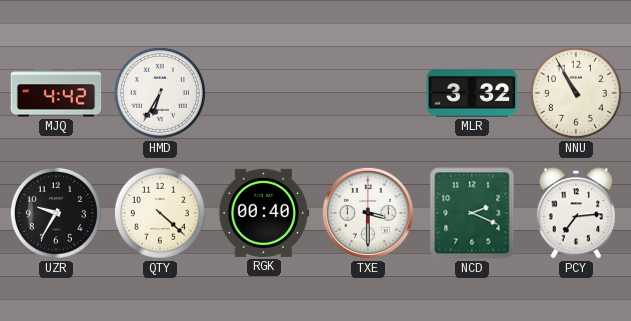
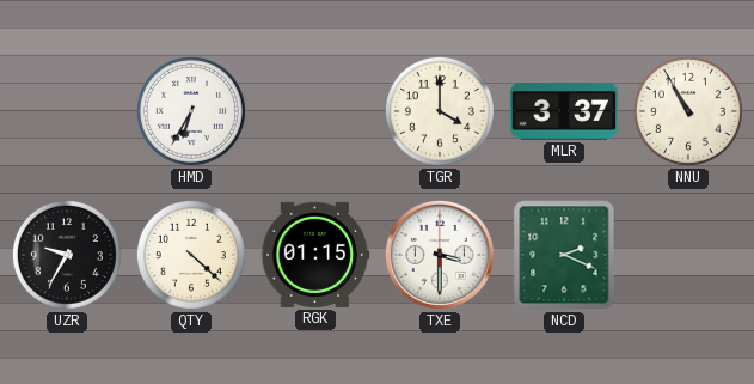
MJQ: 4:42 -> none (56, 93)
TGR: none -> 4:00 (440, 111)
MLR: 3:32 -> 3:37 (564, 112)
RGK: 00:40 -> 01:15 (315, 255)
PCY: 7:14 -> none (576, 213)
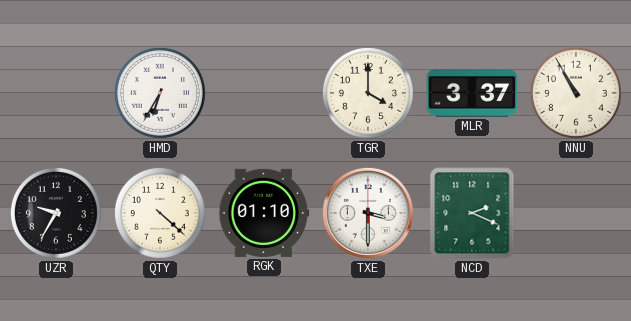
RGK: 01:15 -> 01:10 (264, 213)
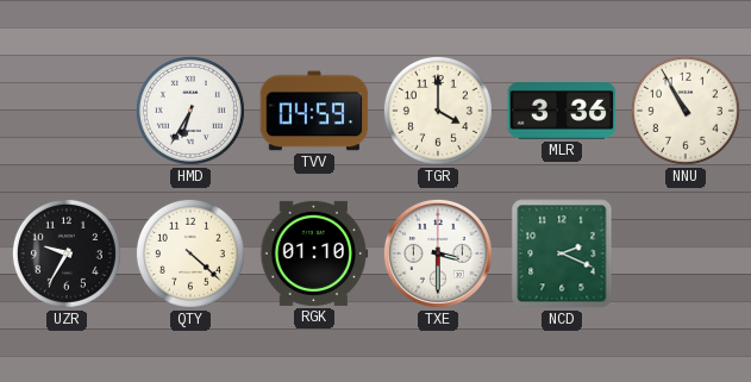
TVV: none -> 04:59 (314, 111)
MLR: 3:37 -> 3:36 (562, 112)
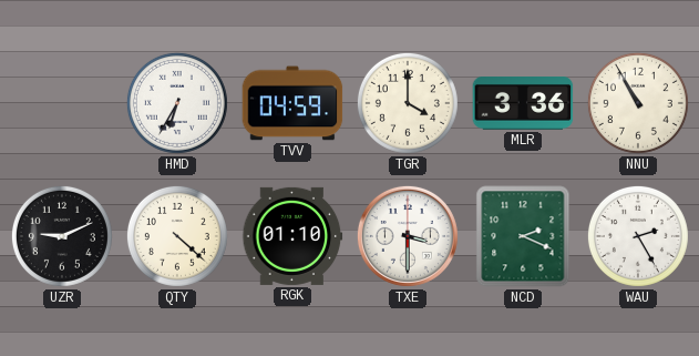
UZR: 9:35 -> 9:11 (62, 236)
WAU: none -> 2:25 (638, 236)
